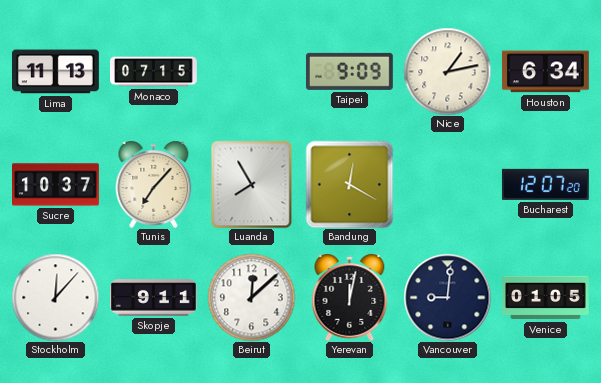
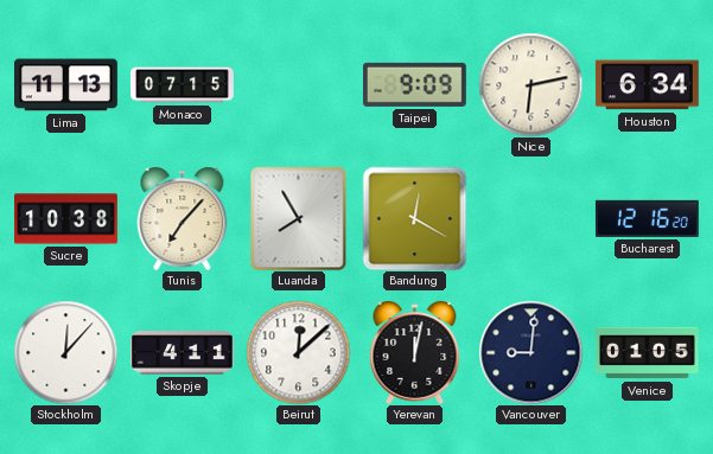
Nice: 1:13 -> 6:13 (530, 84)
Sucre: 10:37 -> 10:38 (66, 219)
Bucharest: 12:07 -> 12:16 (647, 218)
Skopje: 9:11 -> 4:11 (183, 353)
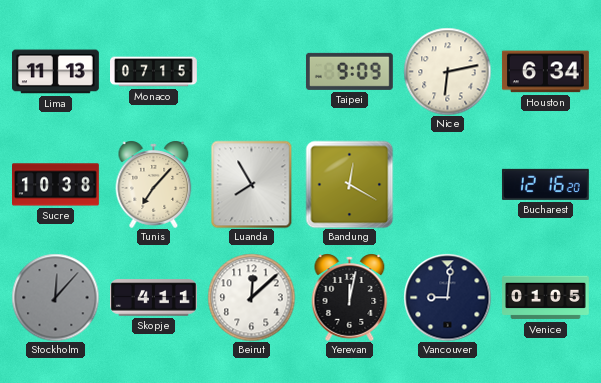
Stockholm dial: white -> grey (55, 297)
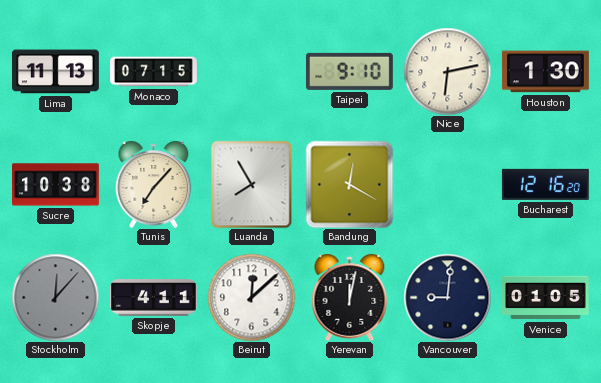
Taipei: 9:09 -> 9:10 (349, 71)
Houston: 6:34 -> 1:30 (545, 72)
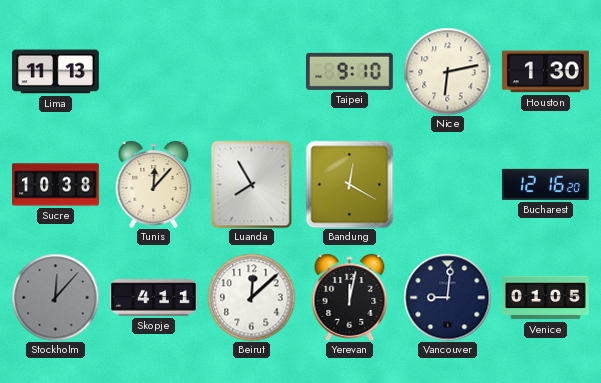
Monaco: 07:15 -> none (154, 72)
Tunis: 7:07 -> 12:07 (154, 184)
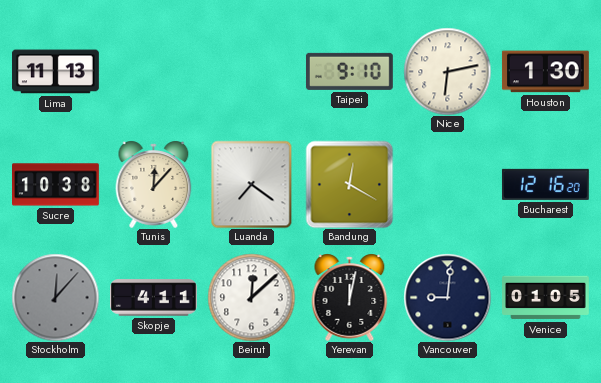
Luanda: 7:55 -> 7:21 (252, 184)
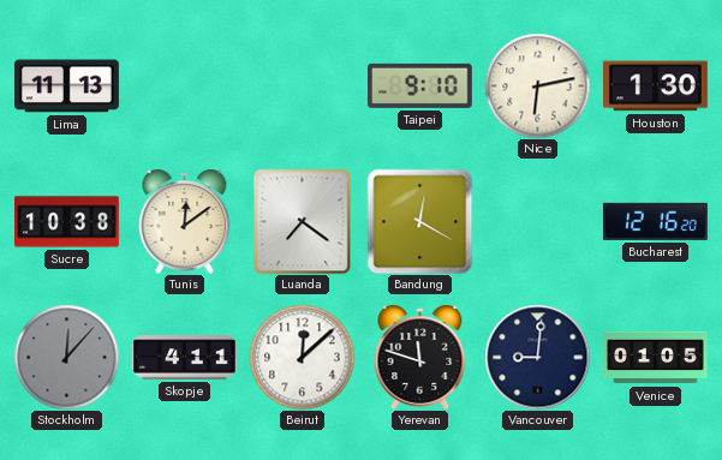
Tunis: 12:07 -> 12:09 (185, 221)
Yerevan: 12:02 -> 11:48 (420, 357)
